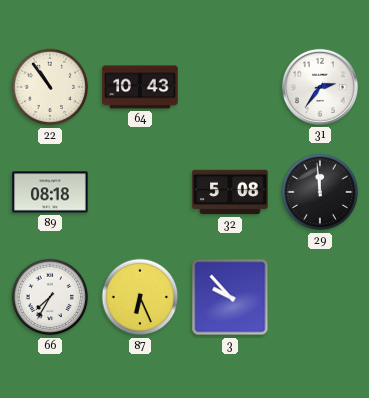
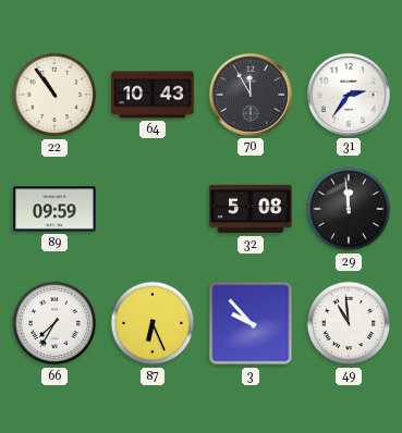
70: none -> 11:55 (251, 95)
89: 08:18 -> 09:59 (54, 209)
49: none -> 10:59 (349, 323)
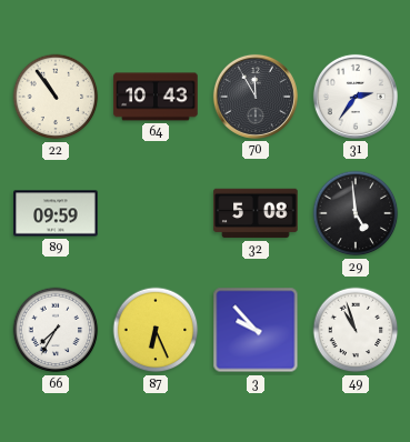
29: 11:59 -> 4:59 (356, 213)
49: 10:59 -> 10:57 (356, 330)
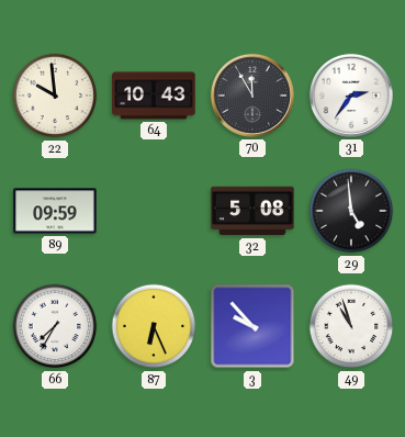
22: 10:54 -> 9:59 (55, 96)
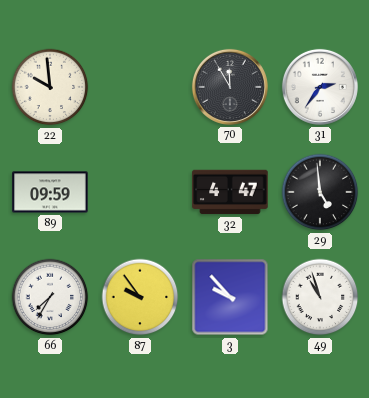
64: 10:43 -> none (154, 96)
32: 5:08 -> 4:47 (230, 192)
87: 6:26 -> 9:54 (140, 297)
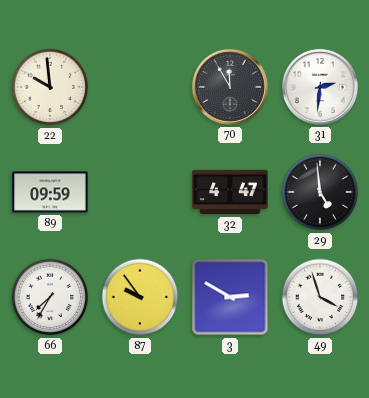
31: 2:36 -> 2:31 (320, 87)
3: 9:53 -> 2:50 (230, 297)
49: 10:57 -> 3:57 (320, 297)
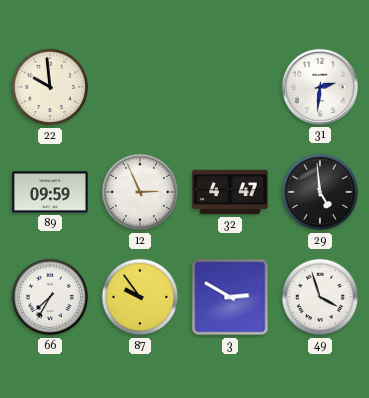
70: 11:55 -> none (230, 87)
12: none -> 2:56 (140, 192)
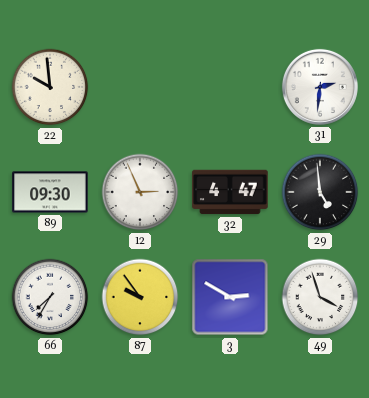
89: 09:59 -> 09:30 (50, 192)
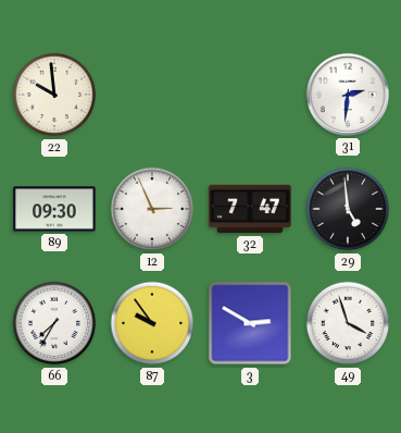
32: 4:47 -> 7:47 (250, 209)
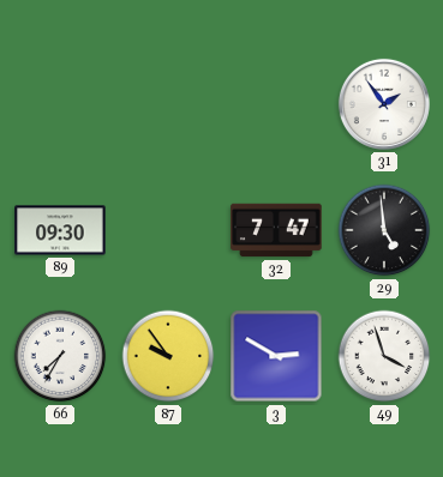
22: 9:59 -> none (54, 95)
31: 2:31 -> 1:54 (384, 104)
12: 2:56 -> none (152, 209)
